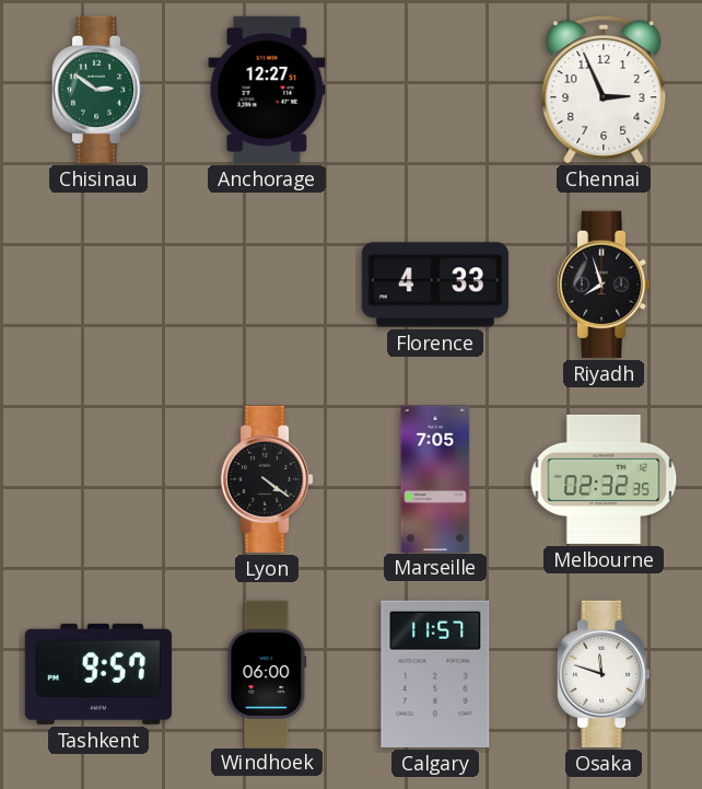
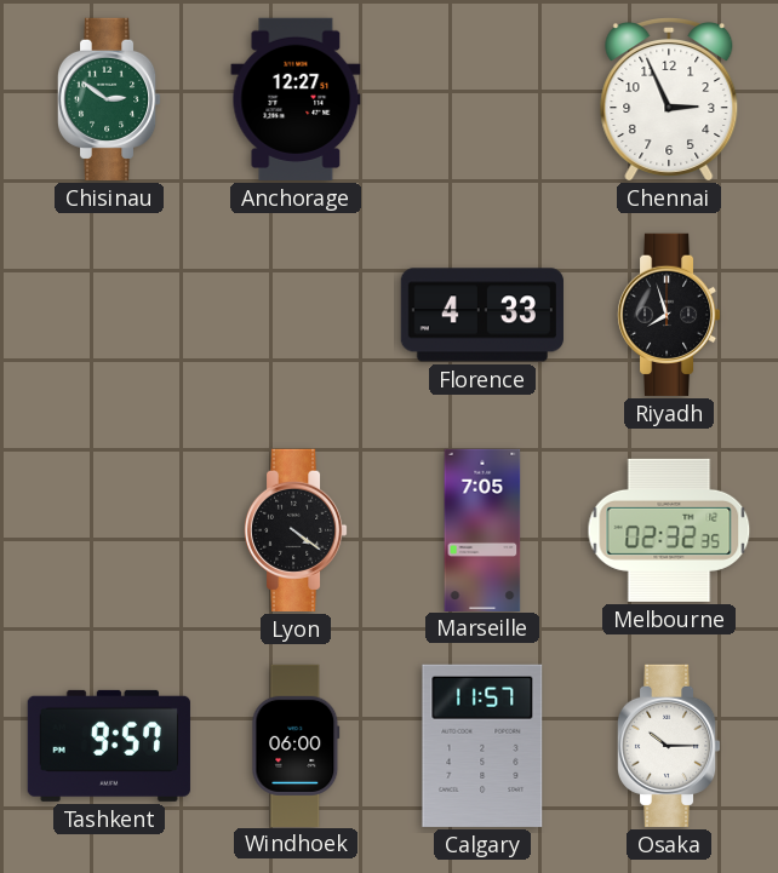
Osaka: 11:48 -> 10:15 (669, 746)
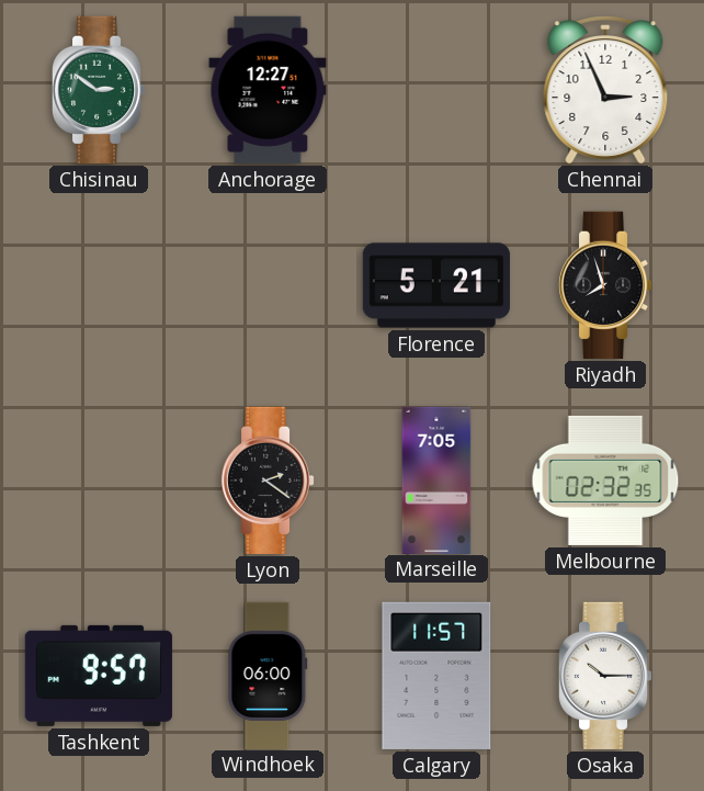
Florence: 4:33 -> 5:21 (436, 285)
Lyon: 4:21 -> 2:21 (268, 481)
